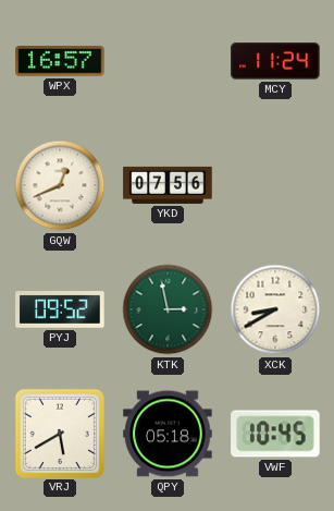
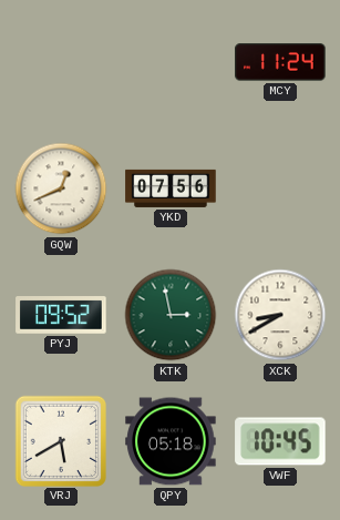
WPX: 16:57 -> none (60, 62)
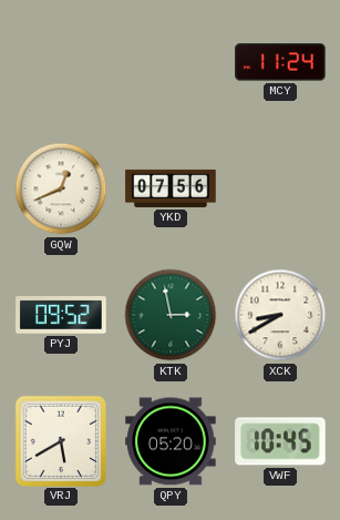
QPY: 05:18 -> 05:20 (171, 441)
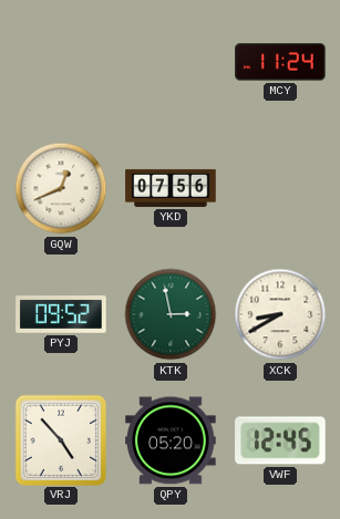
VRJ: 5:40 -> 4:53 (60, 439)
VWF: 10:45 -> 12:45 (280, 440)
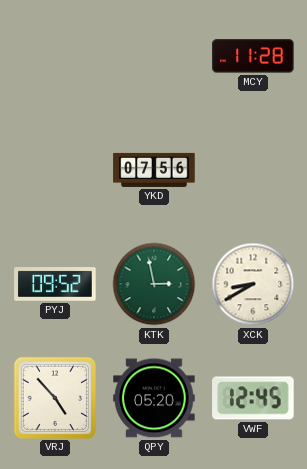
MCY: 11:24 -> 11:28 (253, 56)
GQW: 12:41 -> none (61, 188)
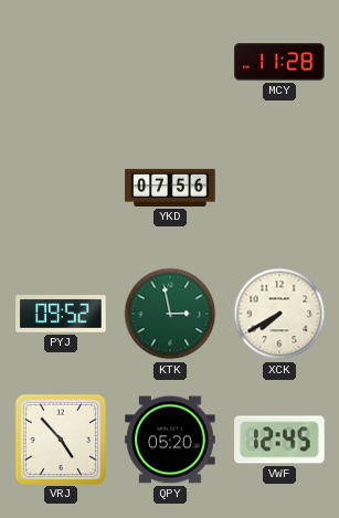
XCK: 8:40 -> 7:40 (279, 314)
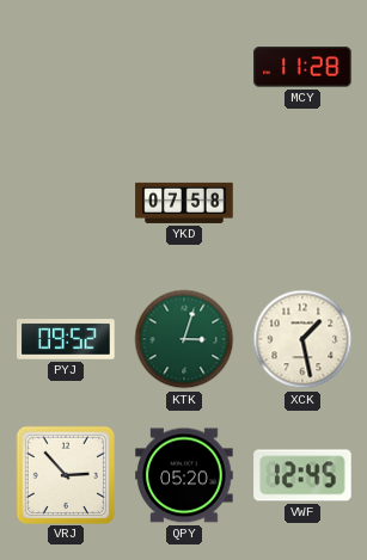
YKD: 07:56 -> 07:58 (184, 203)
KTK: 2:58 -> 3:03 (184, 339)
XCK: 7:40 -> 1:28 (302, 339)
VRJ: 4:53 -> 2:53 (65, 474)
